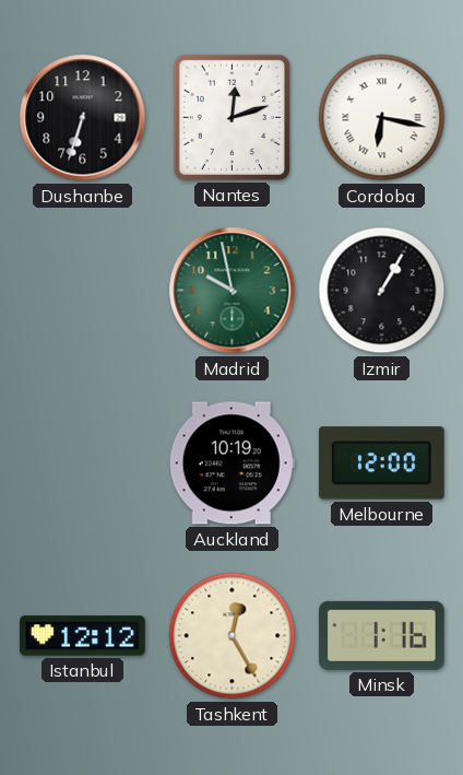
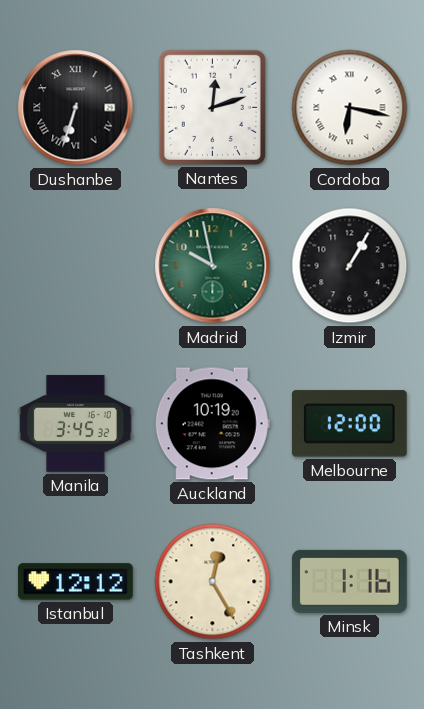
Dushanbe numerals: Arabic -> Roman (76, 108)
Manila: none -> 3:45 (76, 424)
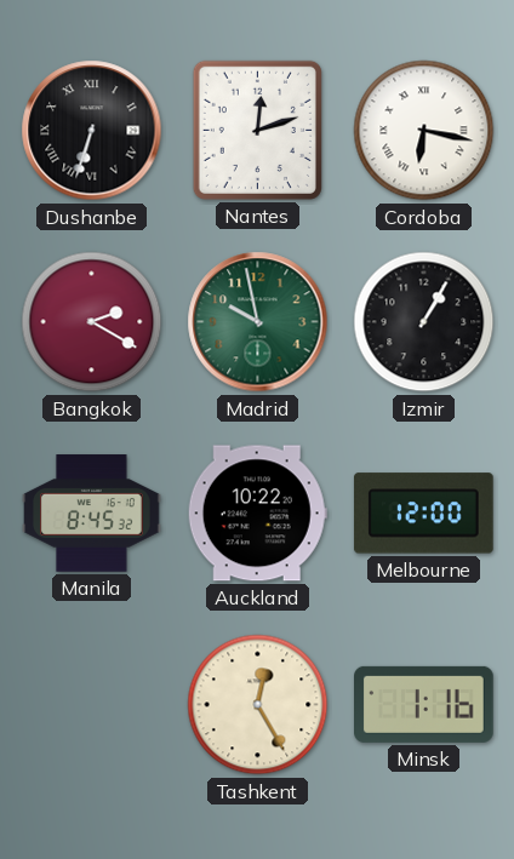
Bangkok: none -> 2:20 (92, 322)
Manila: 3:45 -> 8:45 (92, 514)
Auckland: 10:19 -> 10:22 (257, 514)
Istanbul: 12:12 -> none (76, 582)
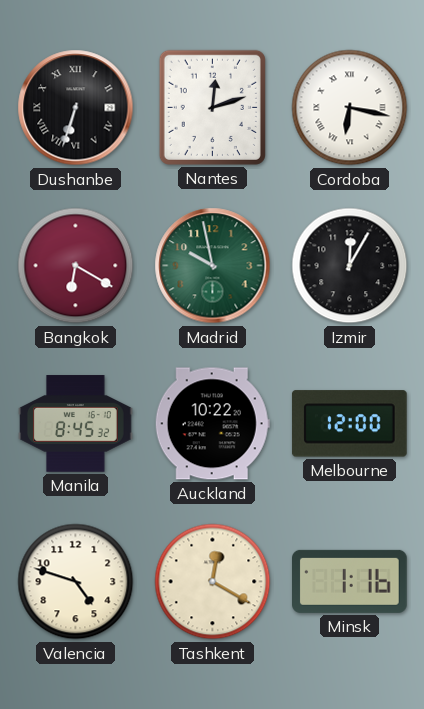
Bangkok: 2:20 -> 6:20 (76, 266)
Izmir: 1:05 -> 12:05 (350, 266)
Valencia: none -> 4:48 (76, 582)
Tashkent: 12:25 -> 12:20 (213, 582)
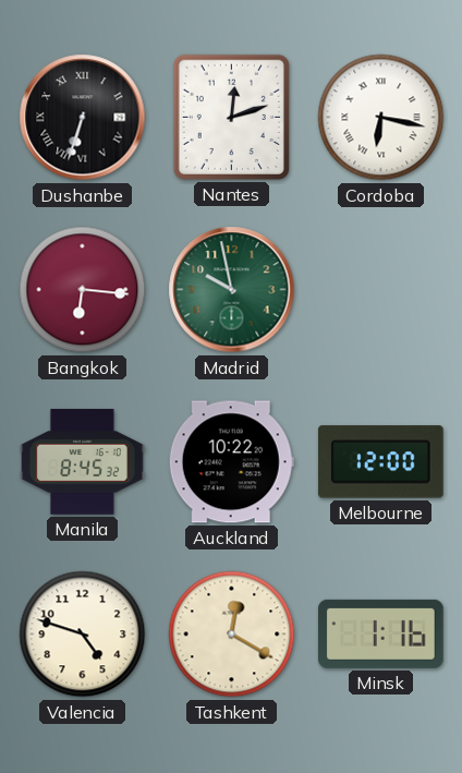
Bangkok: 6:20 -> 6:16 (83, 290)
Izmir: 12:05 -> none (350, 266)
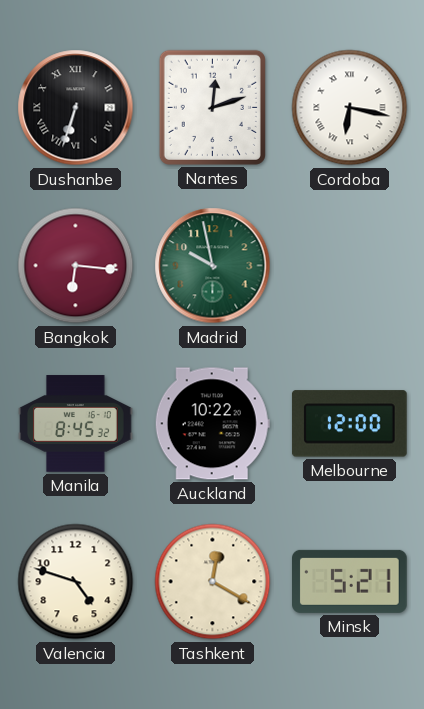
Minsk: 1:16 -> 5:21 (350, 581)
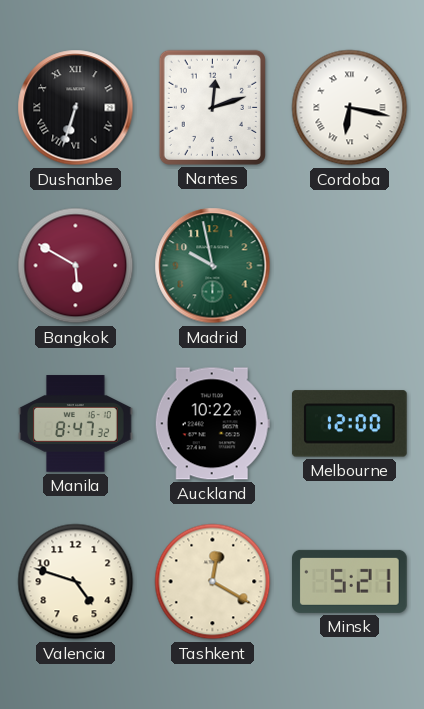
Bangkok: 6:16 -> 5:50 (76, 266)
Manila: 8:45 -> 8:47 (76, 424)
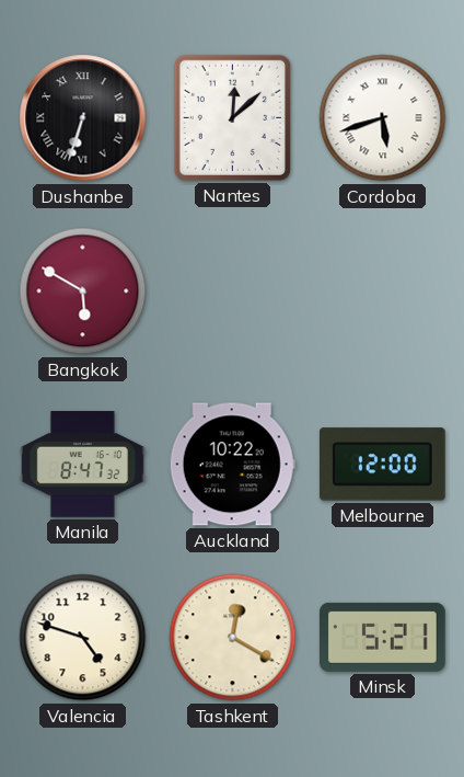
Nantes: 12:12 -> 12:08 (232, 117)
Cordoba: 6:17 -> 5:42 (383, 118)
Madrid: 9:58 -> none (213, 266)
